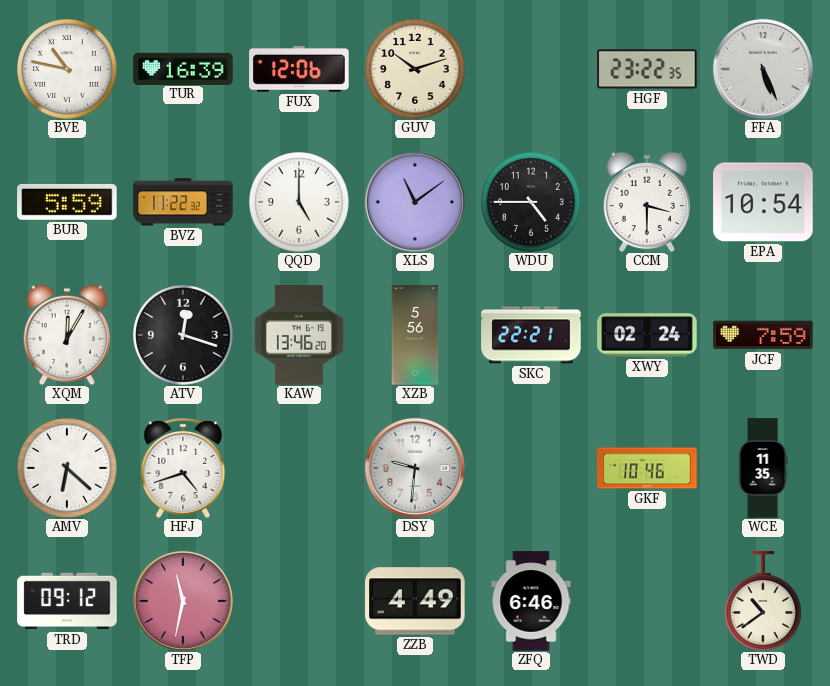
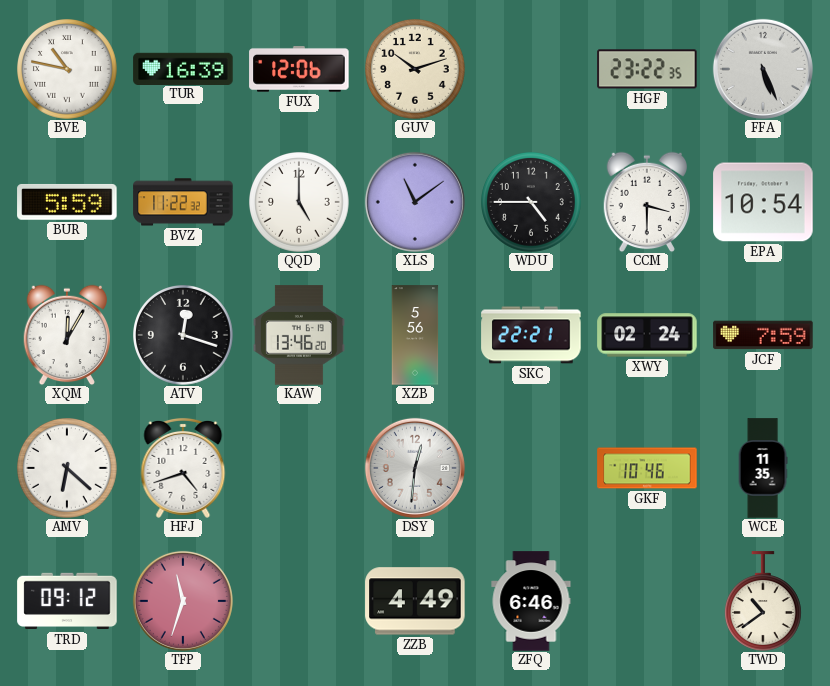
DSY: 9:31 -> 12:31 (415, 468)
TFP: 11:32 -> 11:33 (183, 601)
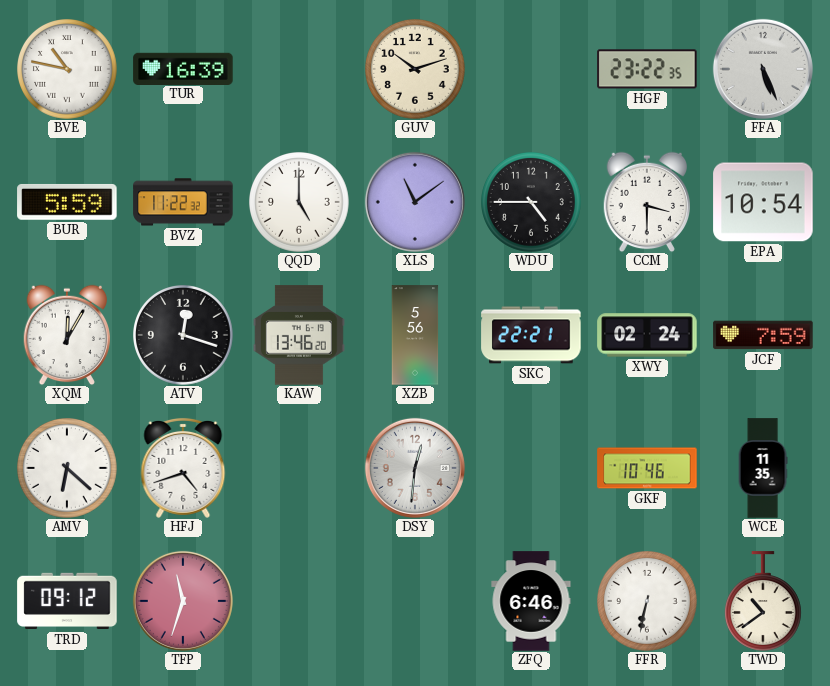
FUX: 12:06 -> none (299, 70)
ZZB: 4:49 -> none (415, 601)
FFR: none -> 6:32 (648, 602)
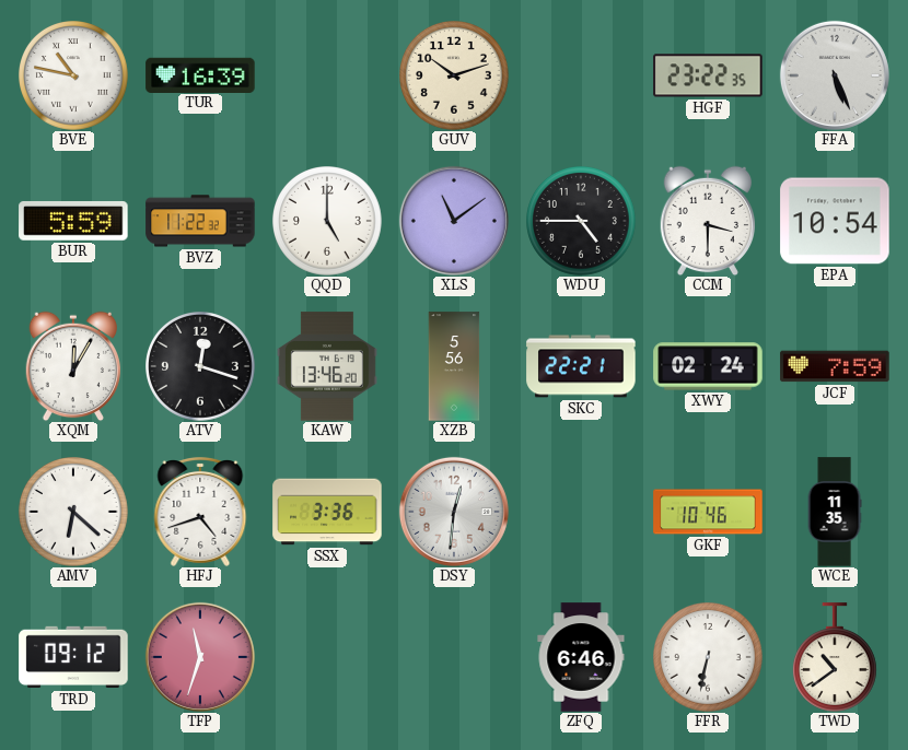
SSX: none -> 3:36 (327, 512)
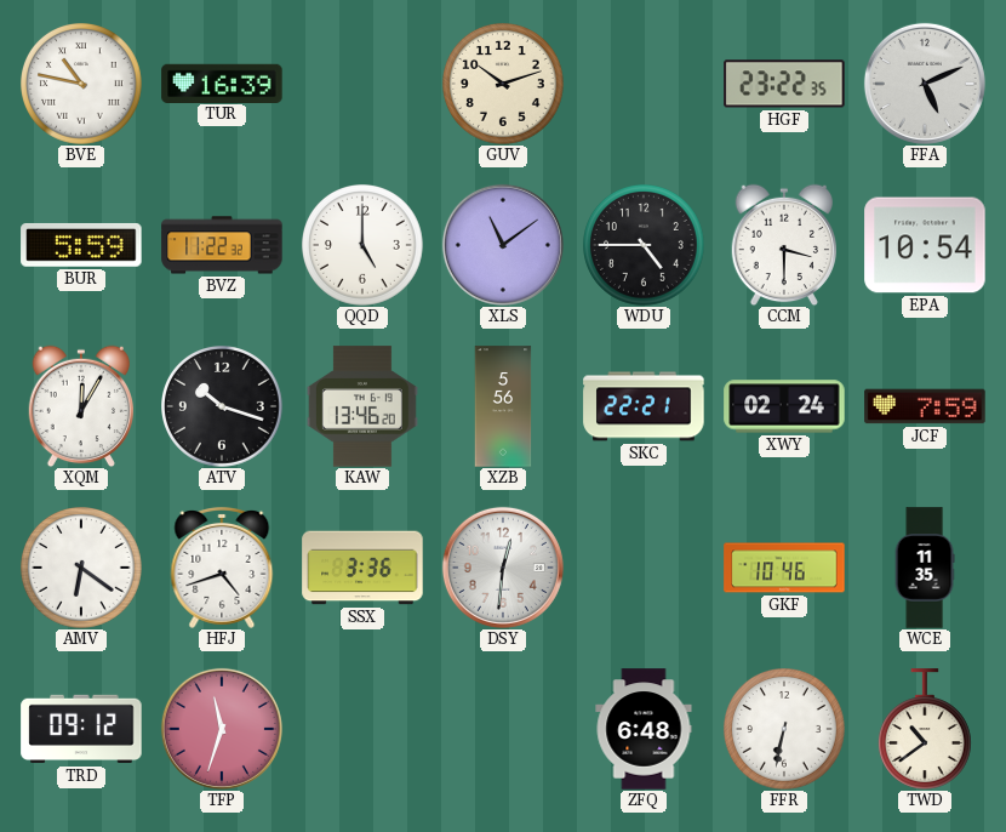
FFA: 5:26 -> 5:11 (925, 84)
ATV: 12:18 -> 10:18 (223, 408)
AMV: 6:22 -> 6:21 (82, 569)
ZFQ: 6:46 -> 6:48 (644, 729)
